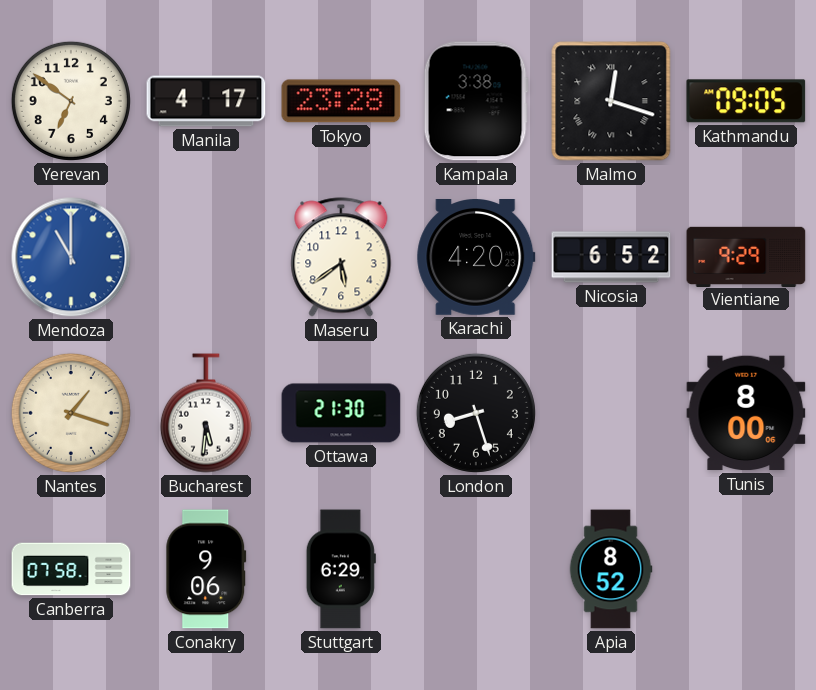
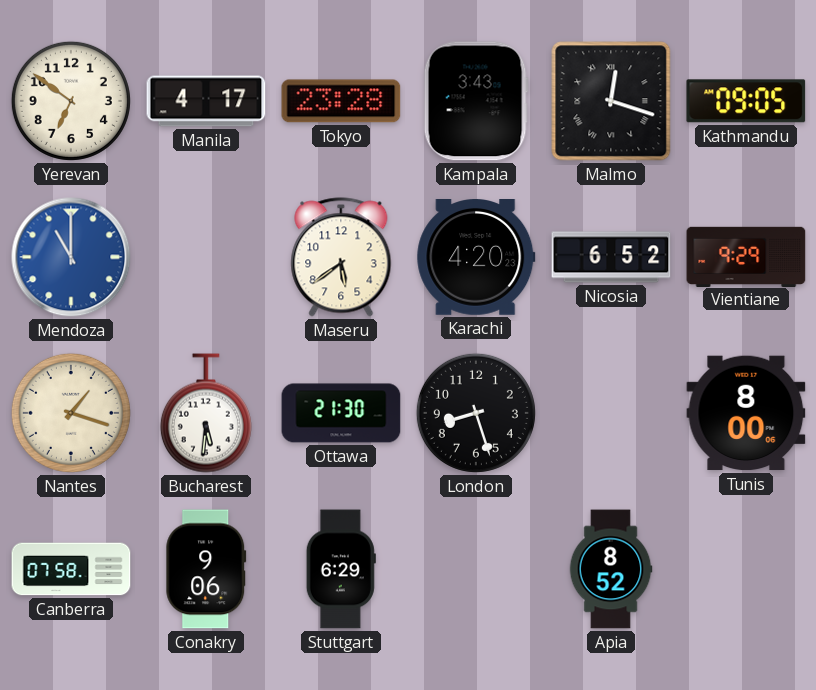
Kampala: 3:38 -> 3:43 (476, 101)
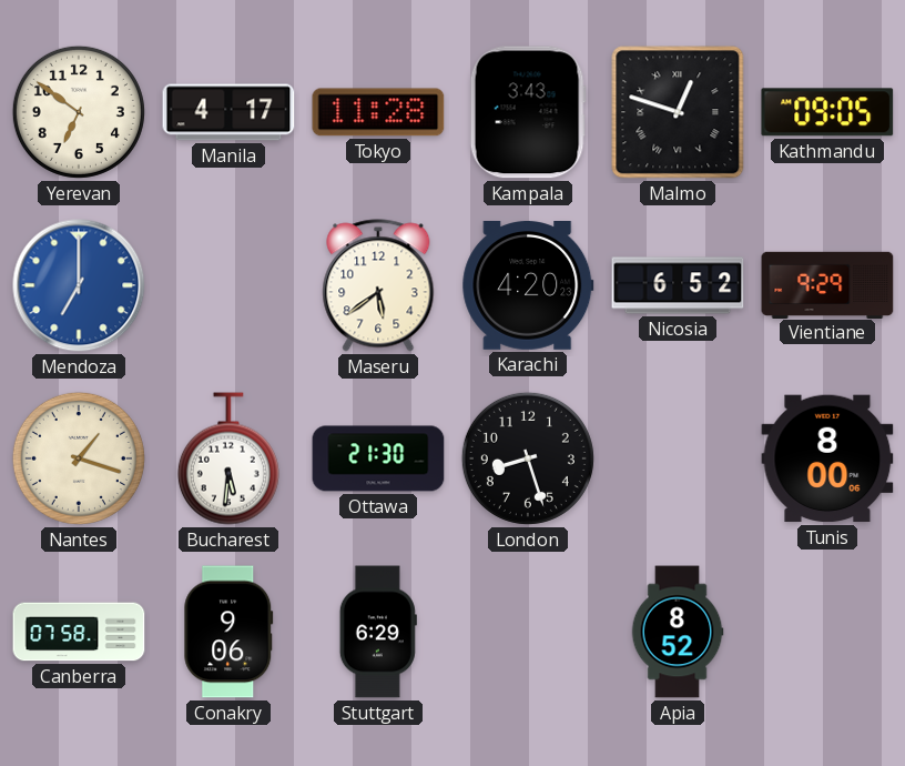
Tokyo: 23:28 -> 11:28 (378, 112)
Malmo: 12:18 -> 12:48 (678, 112)
Mendoza: 11:00 -> 7:00 (79, 285)
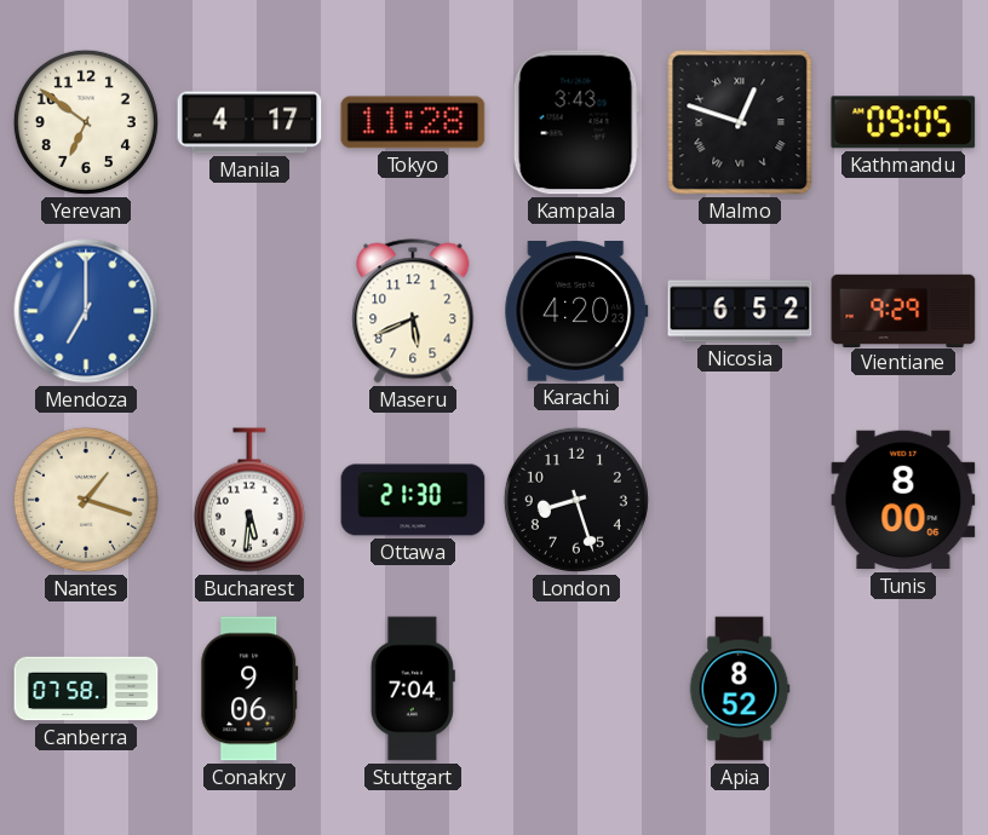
Maseru: 5:39 -> 5:41 (413, 311)
Stuttgart: 6:29 -> 7:04 (413, 689)
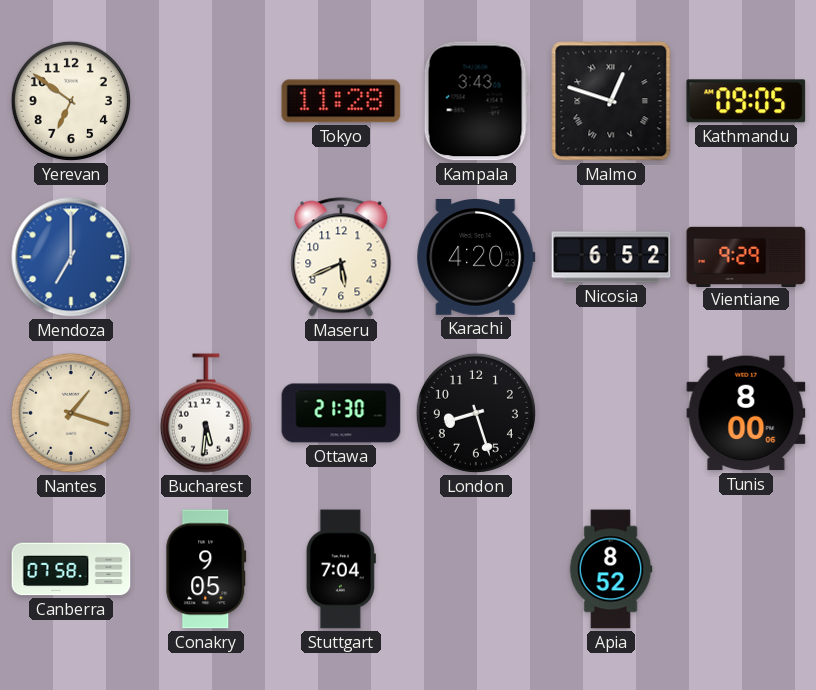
Manila: 4:17 -> none (249, 122)
Conakry: 9:06 -> 9:05 (206, 569)
